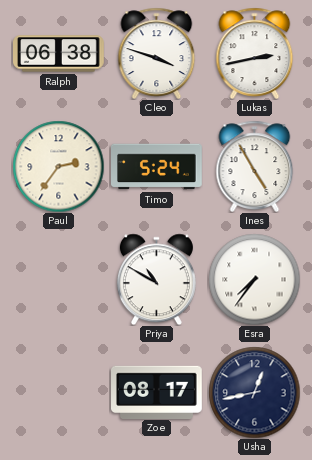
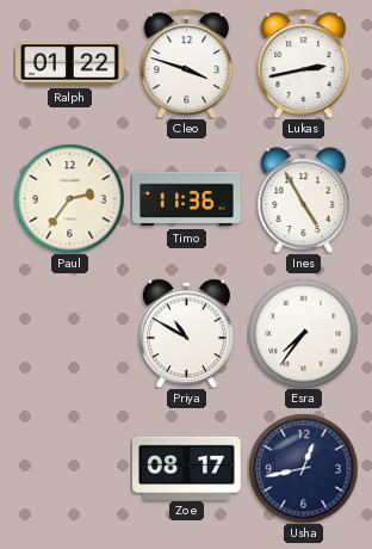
Ralph: 06:38 -> 01:22 (70, 64)
Timo: 5:24 -> 11:36 (187, 199)
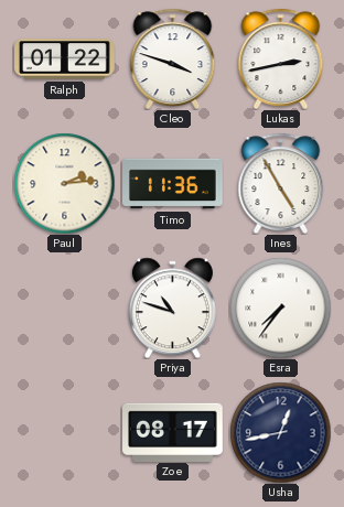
Paul: 2:36 -> 2:14 (64, 183)
Priya: 10:50 -> 10:48 (172, 308)
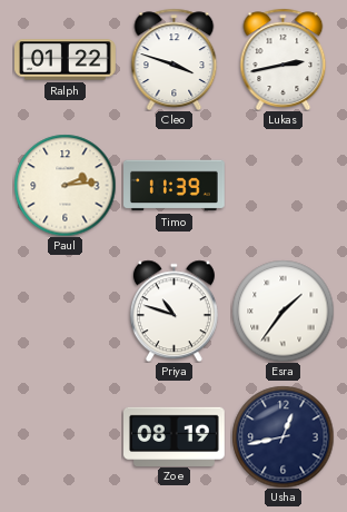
Timo: 11:36 -> 11:39 (175, 186)
Ines: 4:55 -> none (281, 183)
Esra: 7:36 -> 1:36 (282, 311)
Zoe: 08:17 -> 08:19 (175, 436)
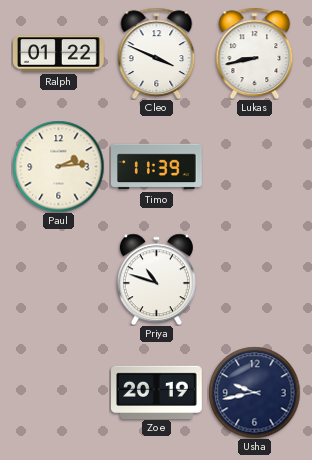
Cleo: 3:48 -> 3:49 (157, 53)
Lukas: 2:43 -> 8:43 (255, 53)
Esra: 1:36 -> none (282, 311)
Zoe: 08:19 -> 20:19 (157, 392)
Usha: 12:43 -> 9:43 (254, 392)
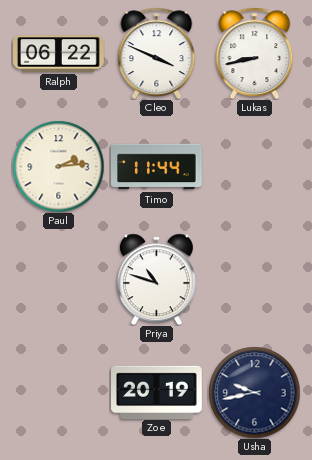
Ralph: 01:22 -> 06:22 (59, 54)
Timo: 11:39 -> 11:44 (157, 167)
